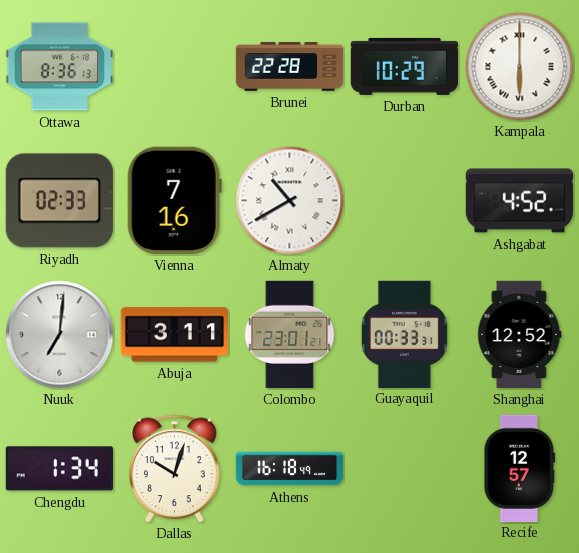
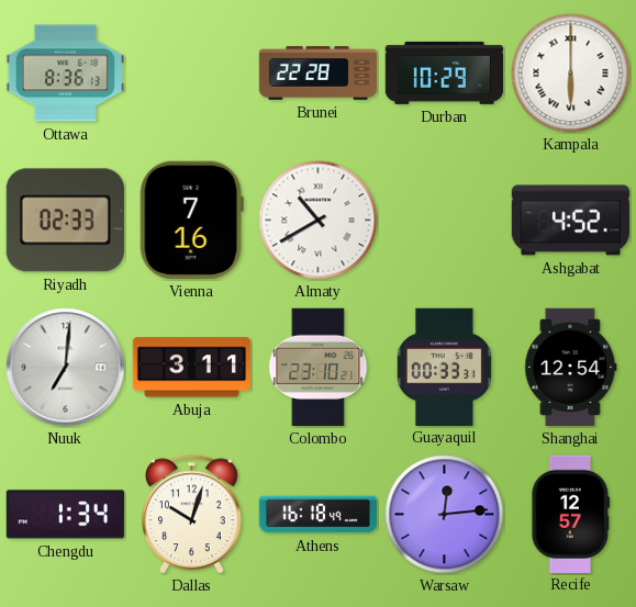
Colombo: 23:01 -> 23:10 (319, 368)
Shanghai: 12:52 -> 12:54 (571, 368)
Warsaw: none -> 12:14 (445, 515)
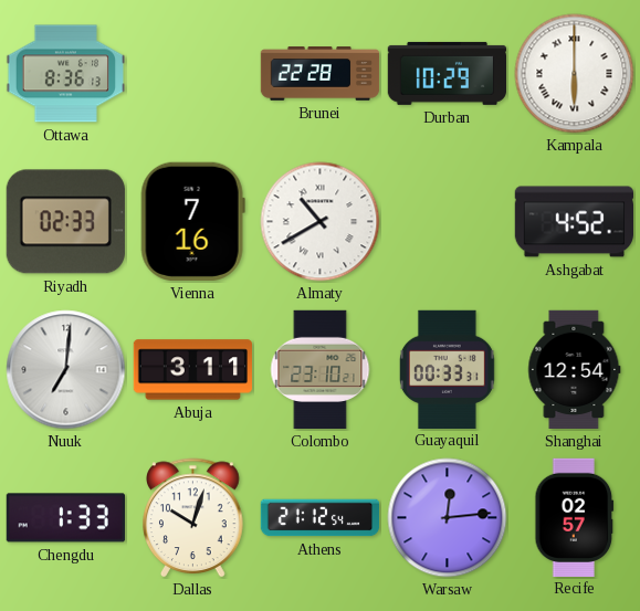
Chengdu: 1:34 -> 1:33 (65, 518)
Athens: 16:18 -> 21:12 (321, 518)
Recife: 12:57 -> 02:57 (575, 517)
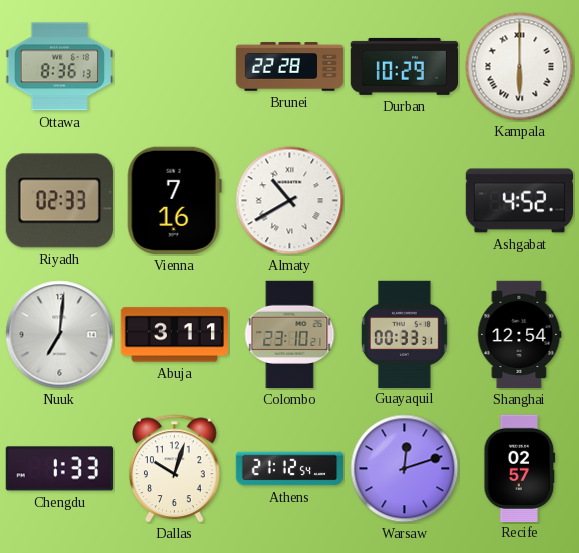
Warsaw: 12:14 -> 12:12 (405, 469)
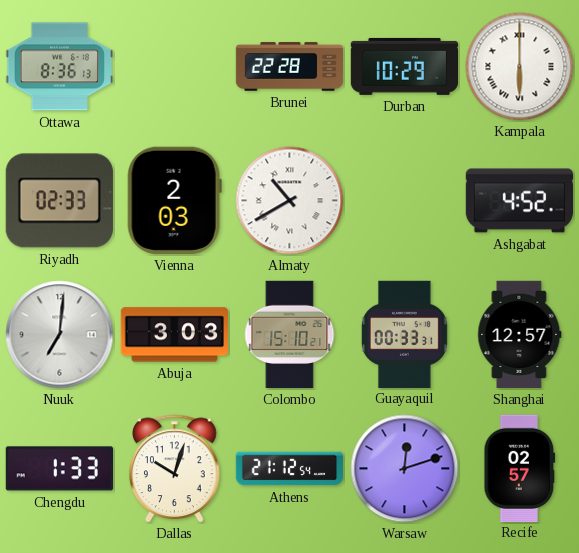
Vienna: 7:16 -> 2:03 (174, 200)
Abuja: 3:11 -> 3:03 (174, 335)
Colombo: 23:10 -> 15:10 (290, 335)
Shanghai: 12:54 -> 12:57 (520, 335)
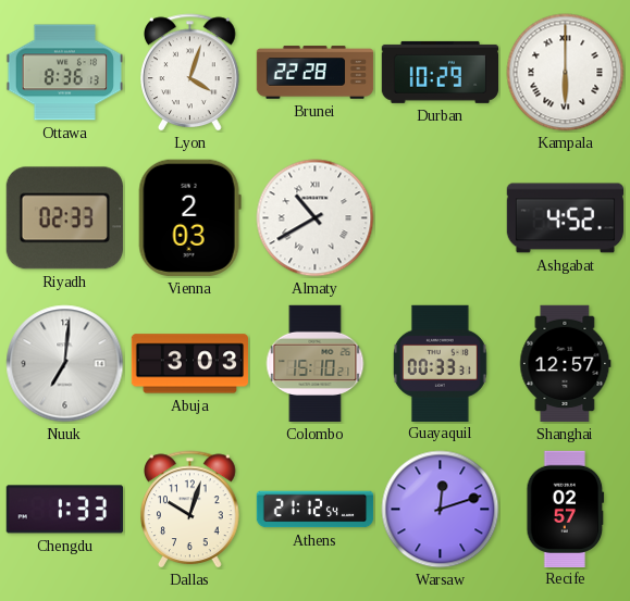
Lyon: none -> 4:03 (190, 73)
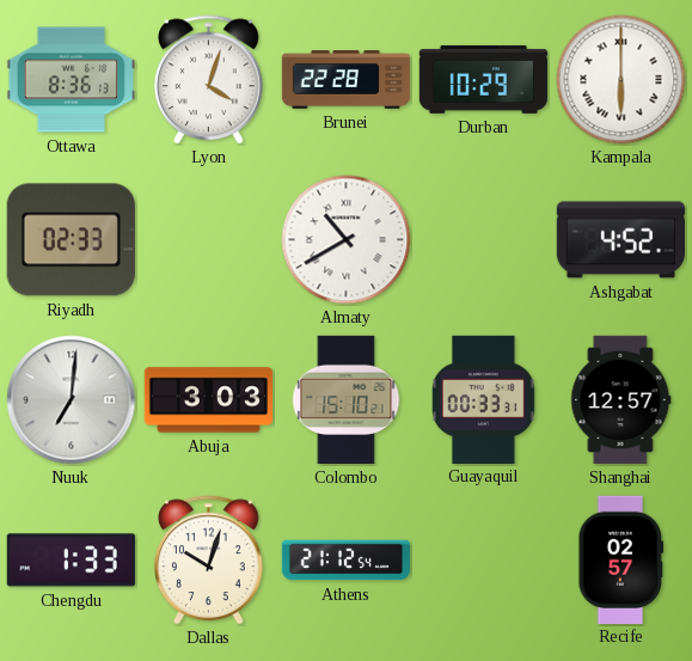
Vienna: 2:03 -> none (189, 217)
Warsaw: 12:12 -> none (441, 510)
